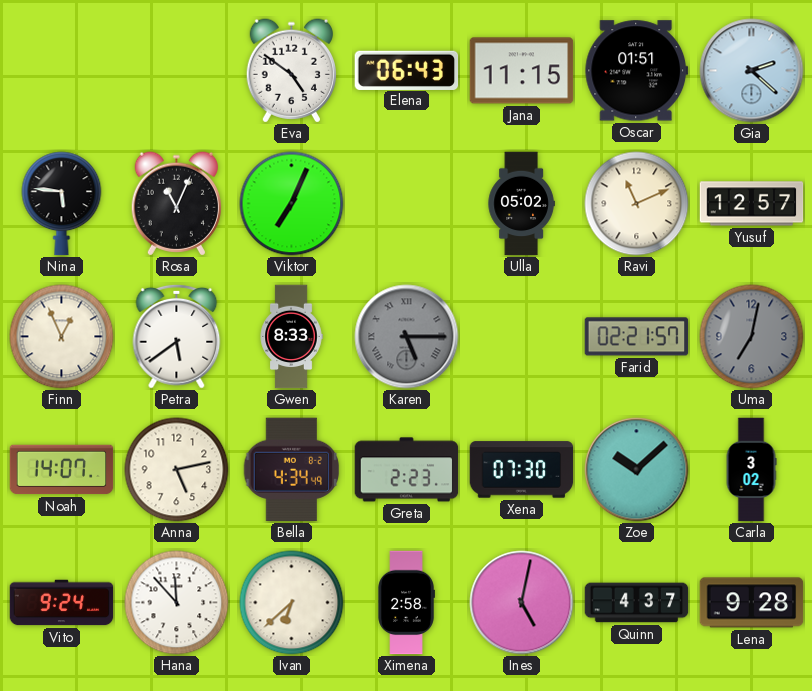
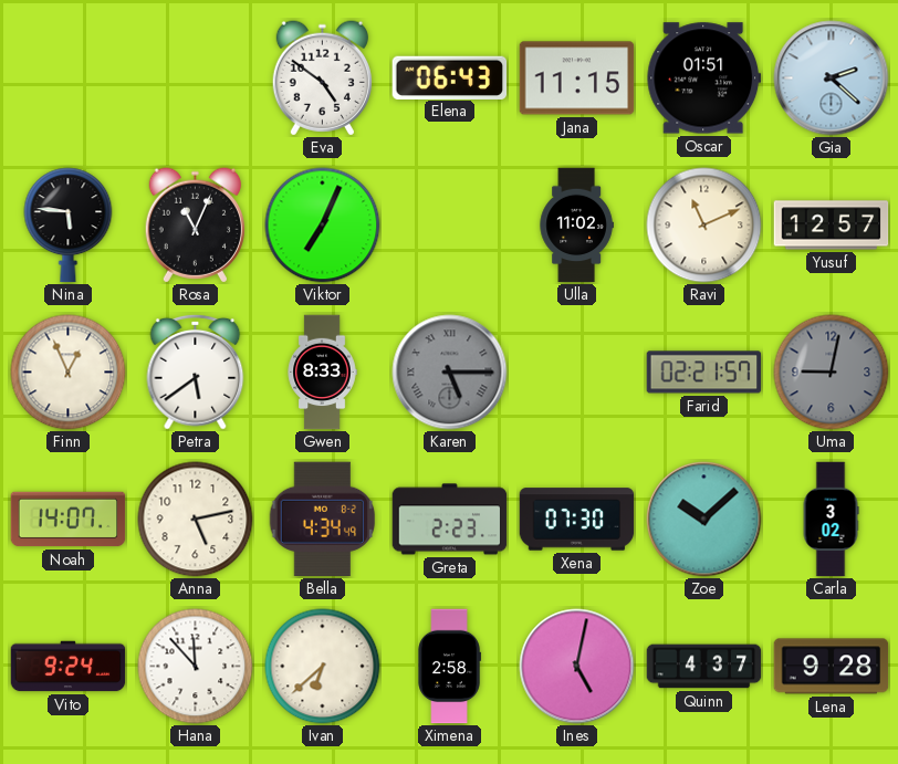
Ulla: 05:02 -> 11:02 (576, 226)
Uma: 7:02 -> 9:02 (832, 373)
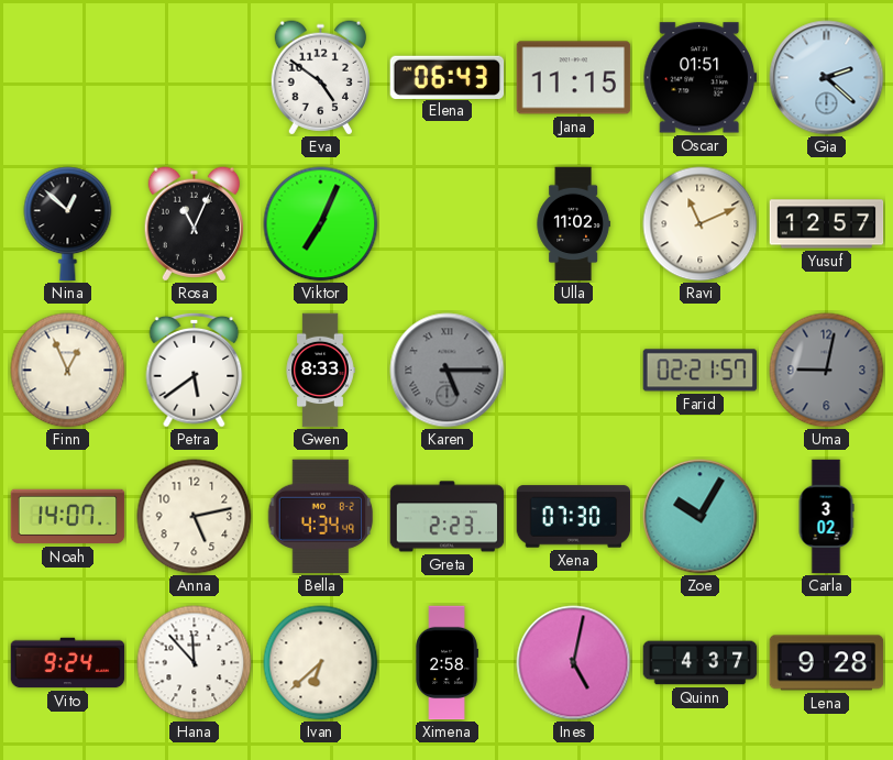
Nina: 5:46 -> 12:52 (68, 224)
Zoe: 10:08 -> 10:05 (701, 517)
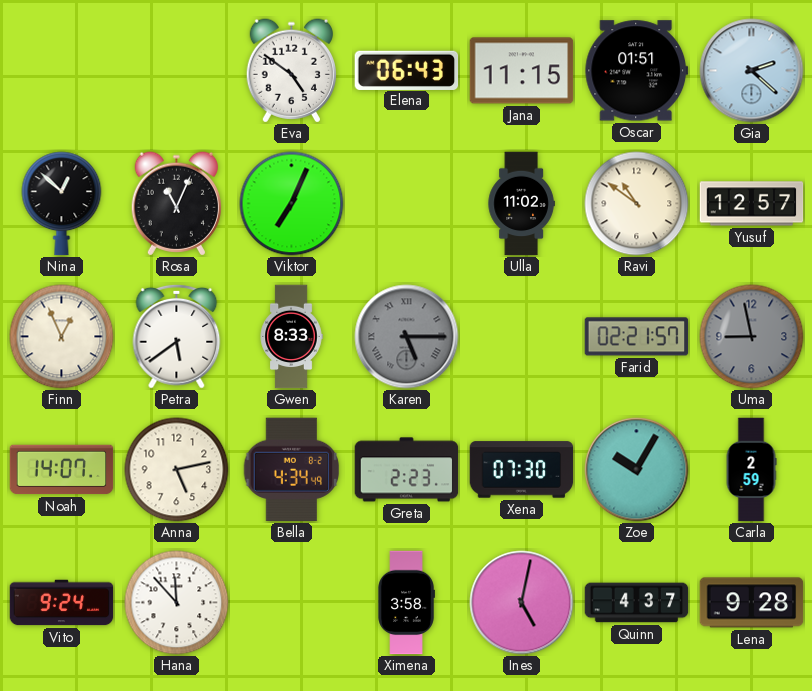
Ravi: 11:11 -> 10:51 (637, 204)
Uma: 9:02 -> 8:58 (752, 337)
Carla: 3:02 -> 2:59 (751, 470)
Ivan: 6:38 -> none (321, 663)
Ximena: 2:58 -> 3:58 (406, 603)
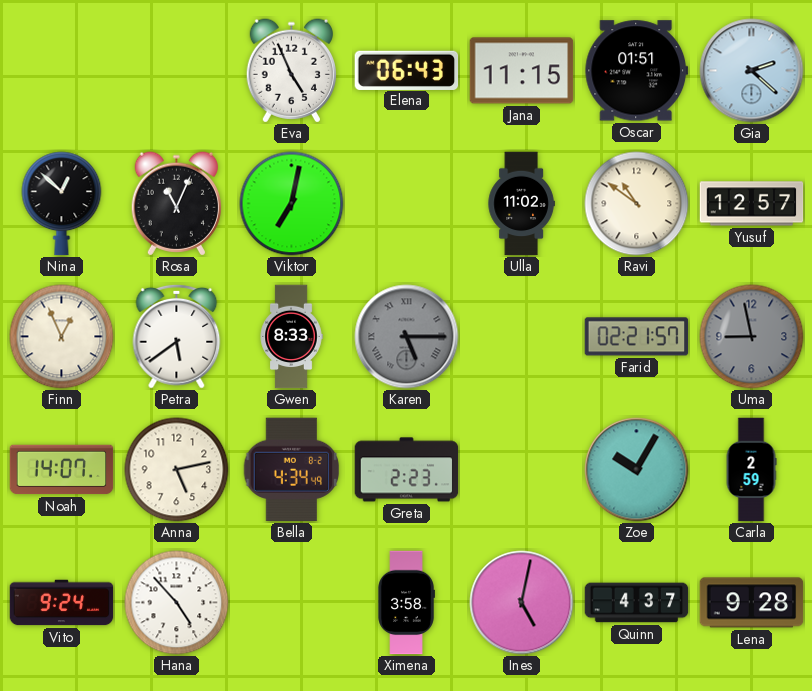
Eva: 4:51 -> 4:56 (291, 71)
Viktor: 7:04 -> 7:02 (292, 204)
Xena: 07:30 -> none (522, 470)
Hana: 11:53 -> 4:53 (177, 603)
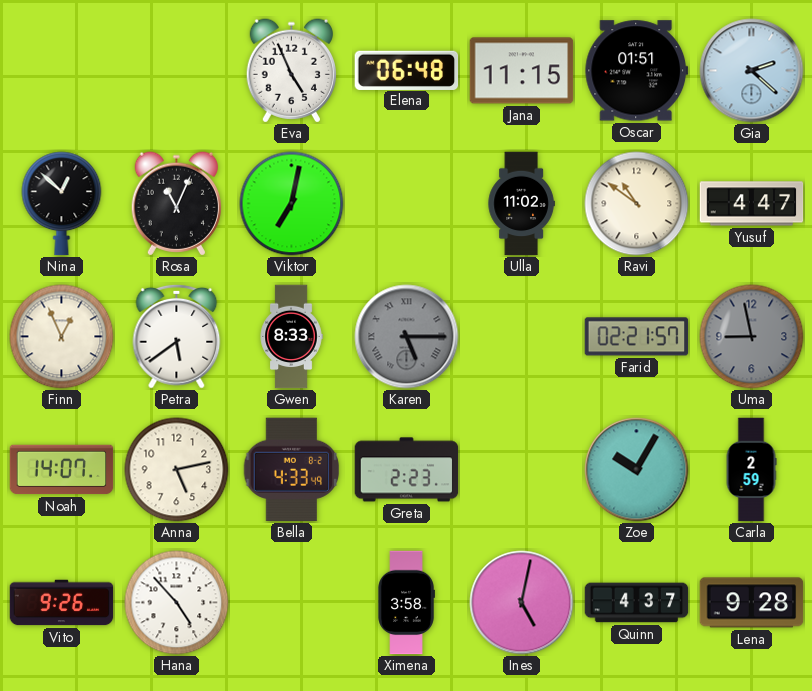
Elena: 06:43 -> 06:48 (407, 70)
Yusuf: 12:57 -> 4:47 (752, 204)
Bella: 4:34 -> 4:33 (292, 470)
Vito: 9:24 -> 9:26 (62, 603)
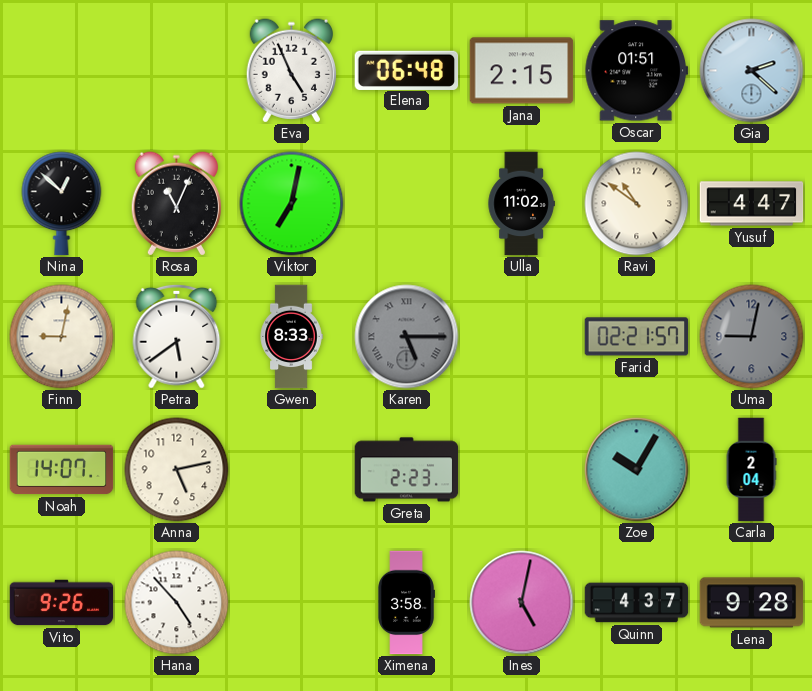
Jana: 11:15 -> 2:15 (522, 71)
Finn: 12:56 -> 9:02 (62, 337)
Uma: 8:58 -> 9:02 (752, 337)
Bella: 4:33 -> none (292, 470)
Carla: 2:59 -> 2:04 (751, 470)
